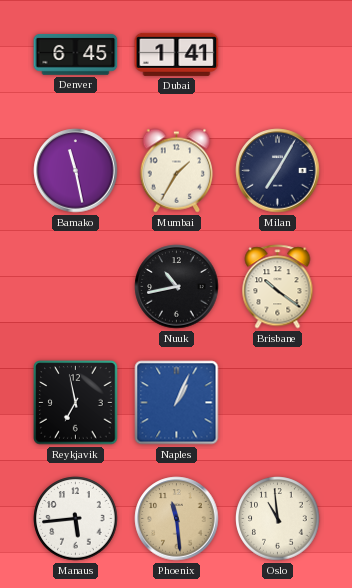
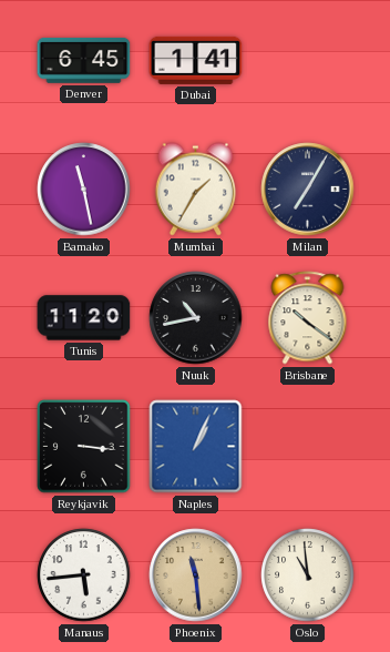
Tunis: none -> 11:20 (84, 318)
Reykjavik: 6:58 -> 3:16 (84, 447)
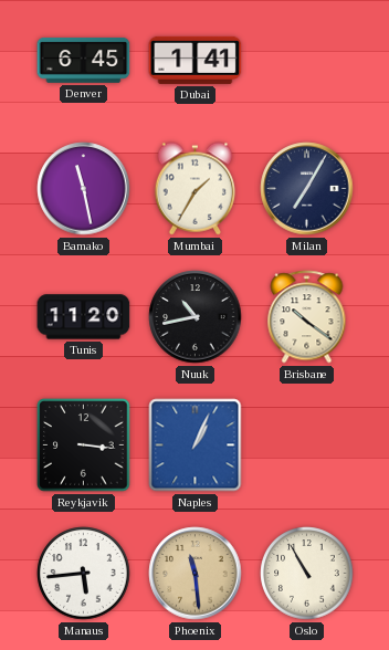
Oslo: 10:59 -> 10:55 (307, 574)
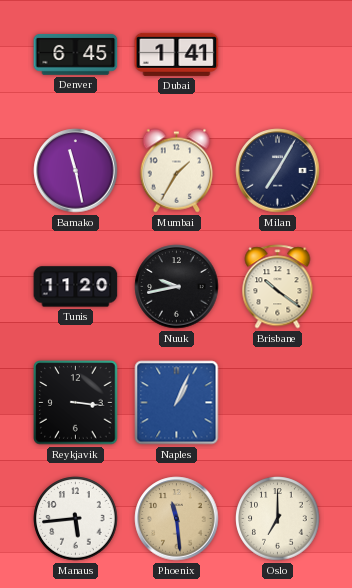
Nuuk: 10:43 -> 9:43 (177, 287)
Oslo: 10:55 -> 7:00 (278, 519)
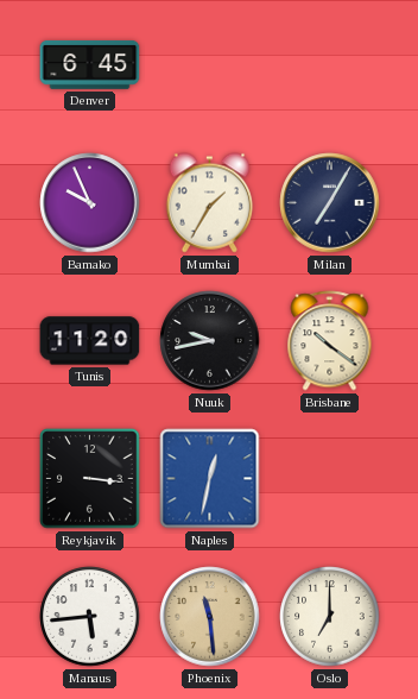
Dubai: 1:41 -> none (177, 54)
Bamako: 11:28 -> 9:56 (90, 203)
Naples: 1:04 -> 12:32 (210, 479)
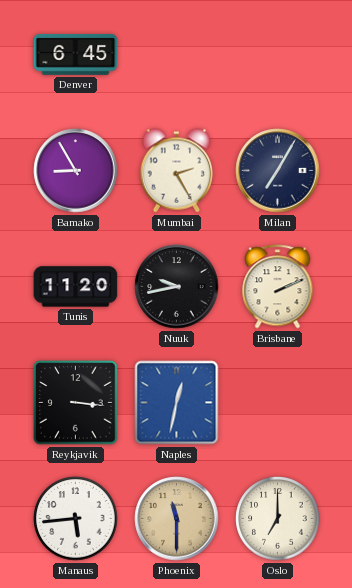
Bamako: 9:56 -> 8:55 (76, 171)
Mumbai: 1:35 -> 2:25 (177, 171)
Brisbane: 10:21 -> 2:11 (278, 287)
Phoenix: 11:29 -> 11:30 (177, 519)
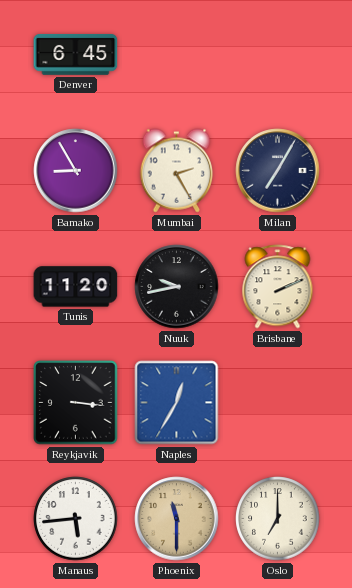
Naples: 12:32 -> 12:35 (177, 403)
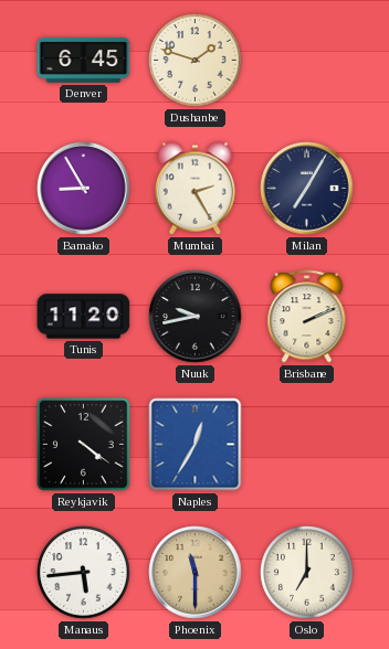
Dushanbe: none -> 1:48 (196, 61)
Reykjavik: 3:16 -> 4:21 (84, 445)
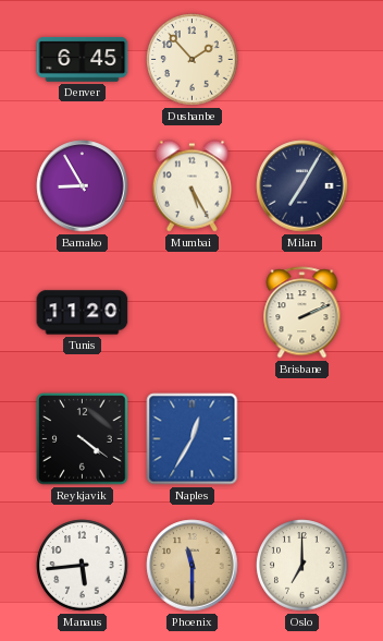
Dushanbe: 1:48 -> 1:53 (193, 60)
Mumbai: 2:25 -> 5:25 (193, 186)
Nuuk: 9:43 -> none (196, 317)
